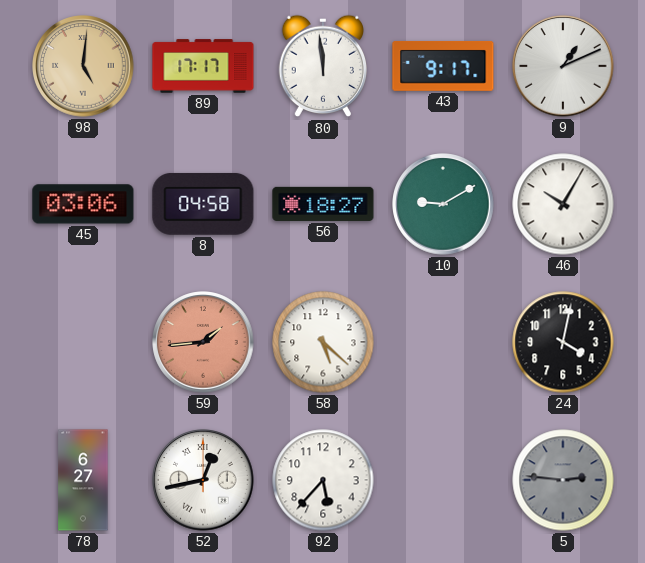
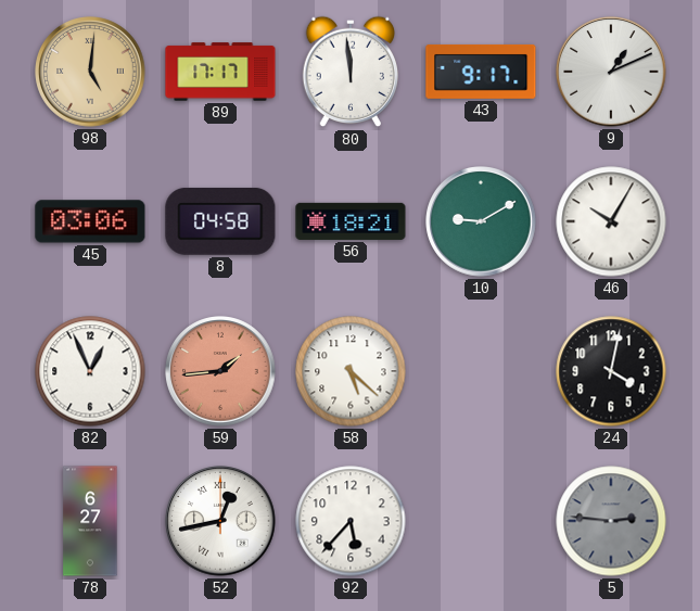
56: 18:27 -> 18:21 (351, 221)
82: none -> 12:56 (90, 371)
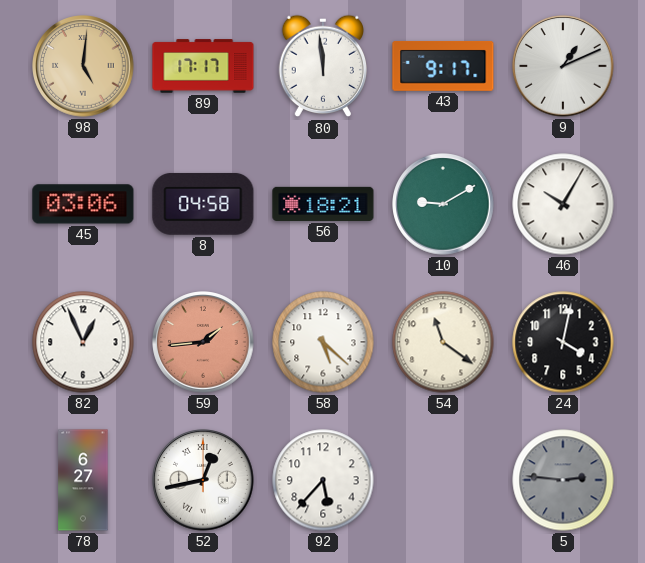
54: none -> 11:21 (443, 342)
